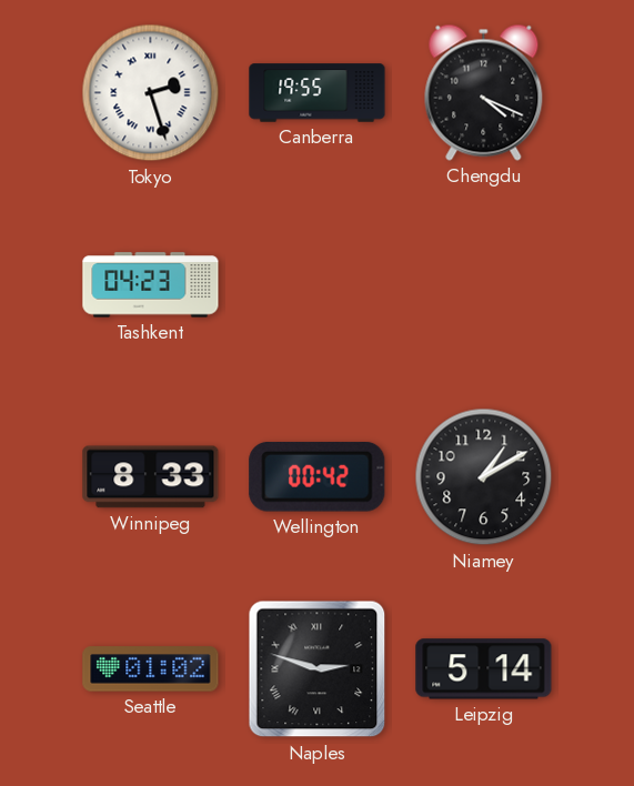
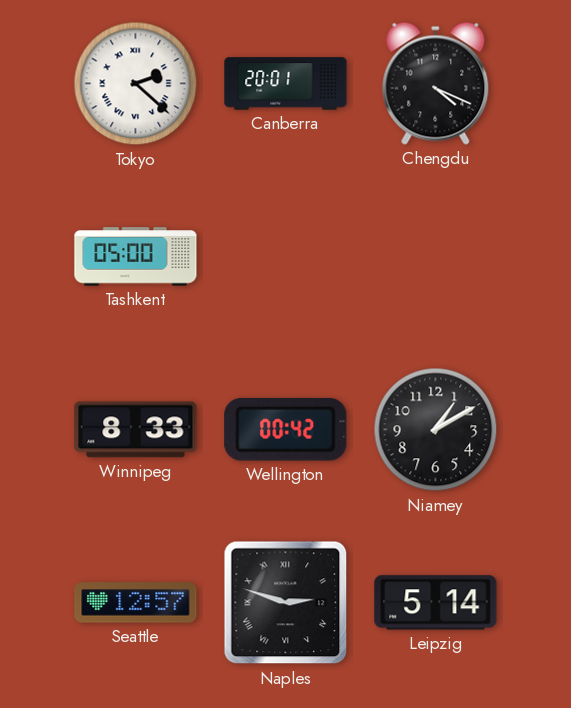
Tokyo: 2:27 -> 2:22 (136, 84)
Canberra: 19:55 -> 20:01 (286, 84)
Tashkent: 04:23 -> 05:00 (136, 257)
Seattle: 01:02 -> 12:57 (136, 603)
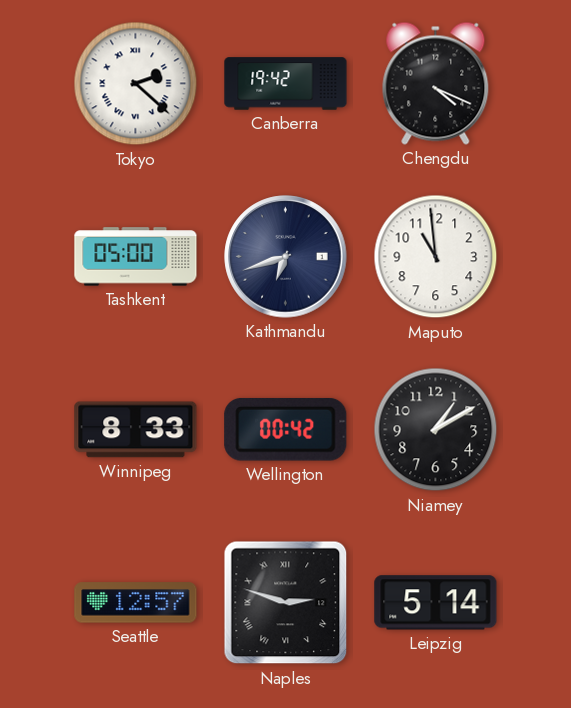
Canberra: 20:01 -> 19:42 (286, 84)
Kathmandu: none -> 6:42 (286, 257)
Maputo: none -> 10:59 (436, 257)
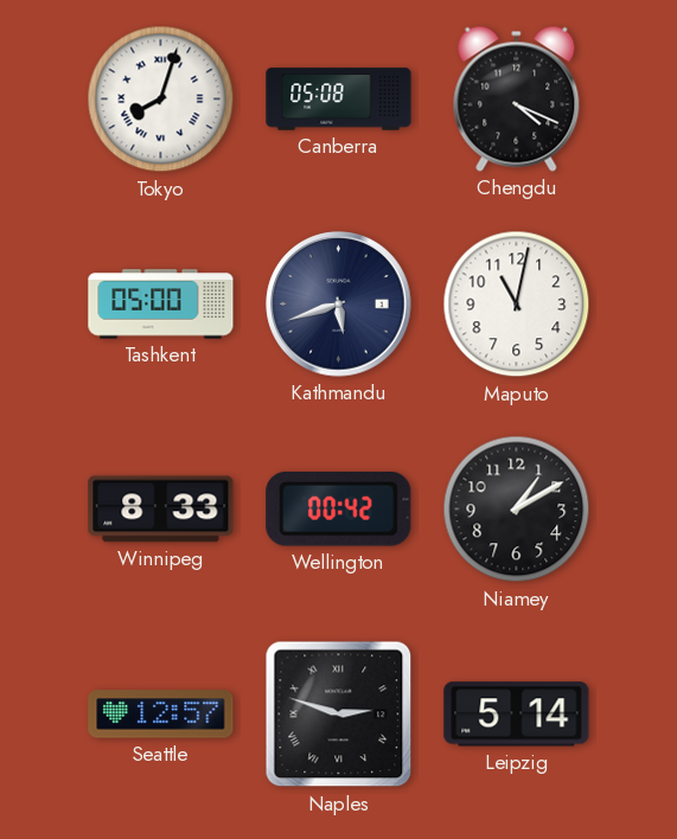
Tokyo: 2:22 -> 8:03 (161, 100)
Canberra: 19:42 -> 05:08 (339, 100)
Kathmandu: 6:42 -> 5:42 (339, 305)
Maputo: 10:59 -> 11:02 (517, 305)
